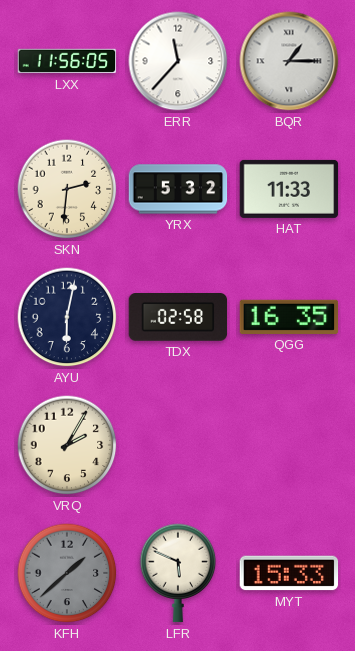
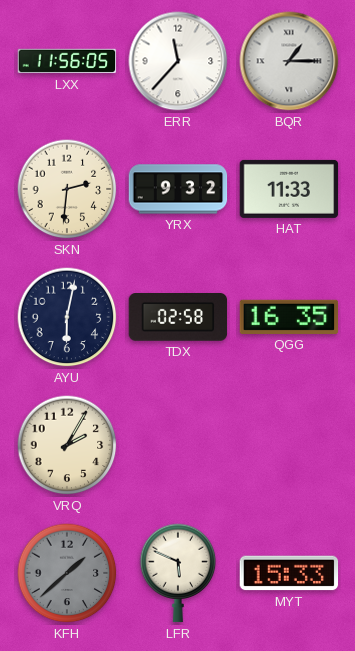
YRX: 5:32 -> 9:32 (178, 189)
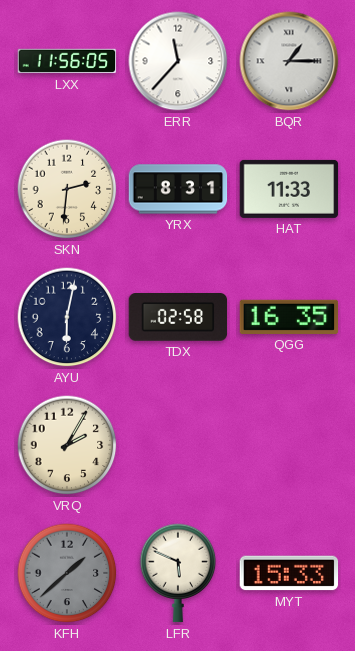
YRX: 9:32 -> 8:31 (178, 189)
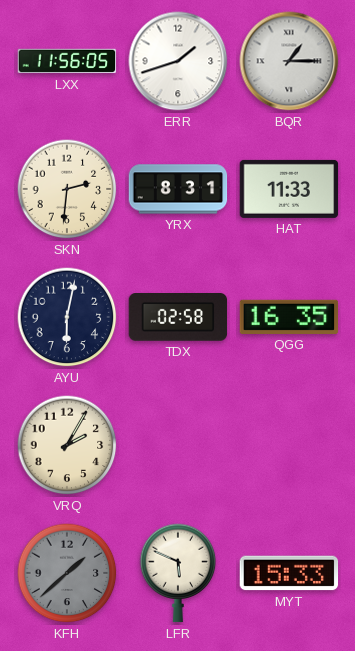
ERR: 11:37 -> 1:42 (178, 61)
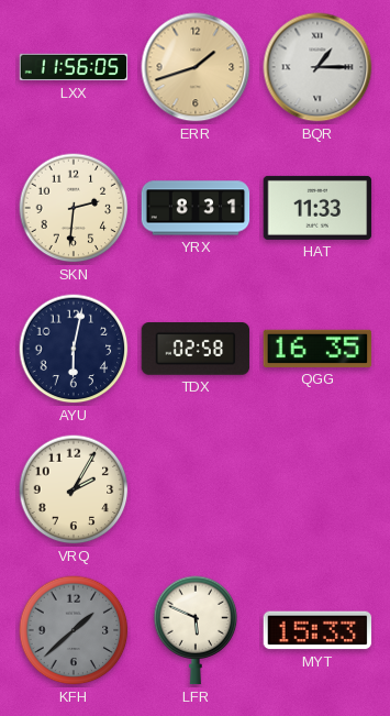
ERR dial: white -> champagne (196, 67)
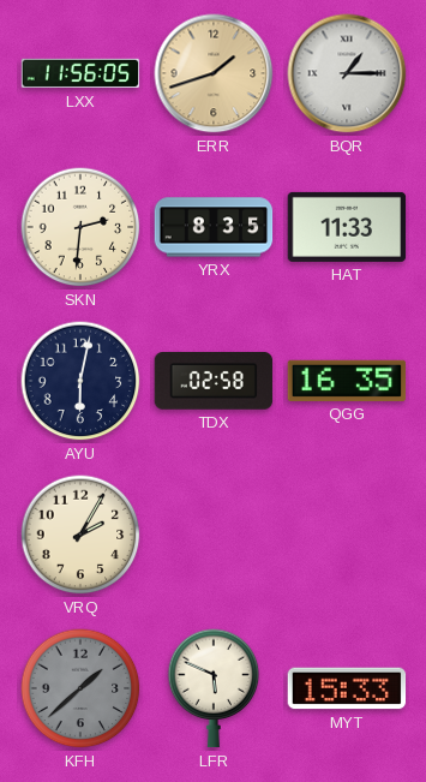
YRX: 8:31 -> 8:35 (214, 227)
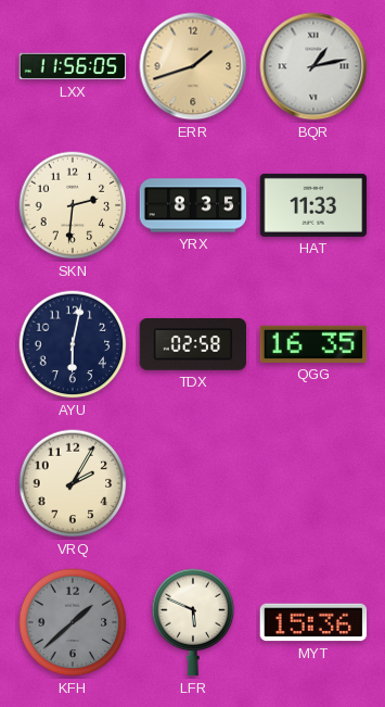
BQR: 1:15 -> 1:13 (313, 66)
MYT: 15:33 -> 15:36 (313, 622)
